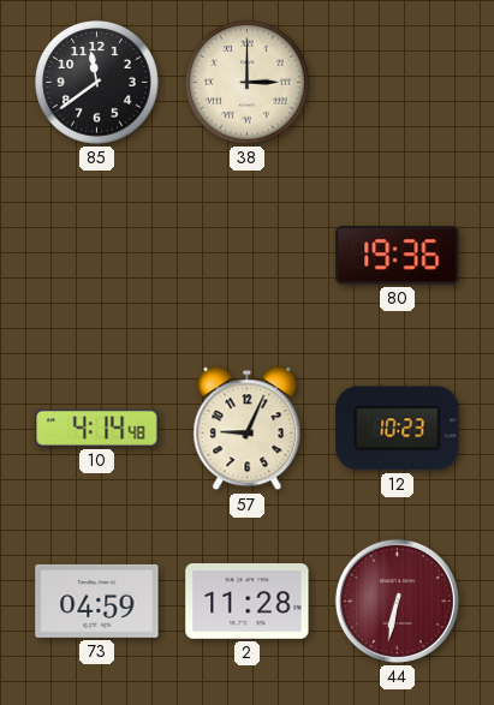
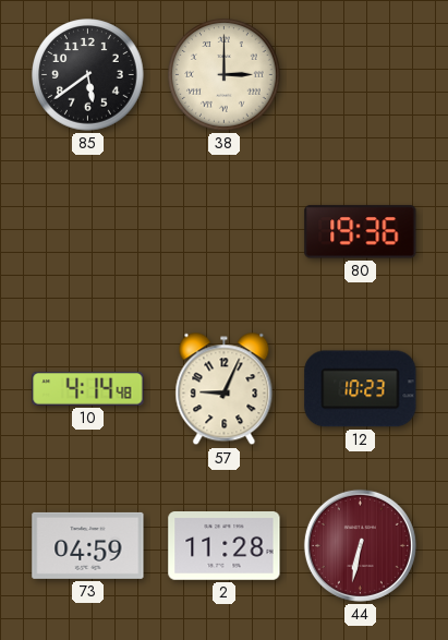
85: 11:39 -> 5:39 (88, 75)
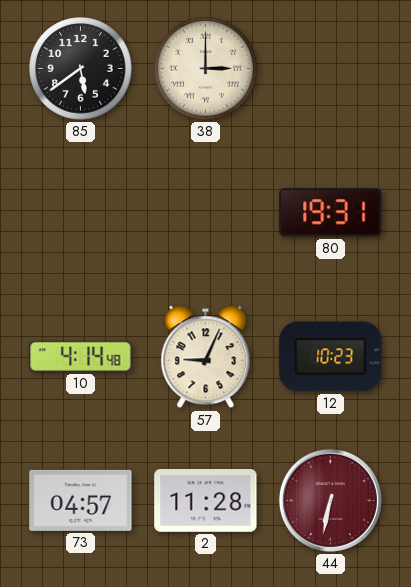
80: 19:36 -> 19:31 (331, 213)
73: 04:59 -> 04:57 (81, 500)
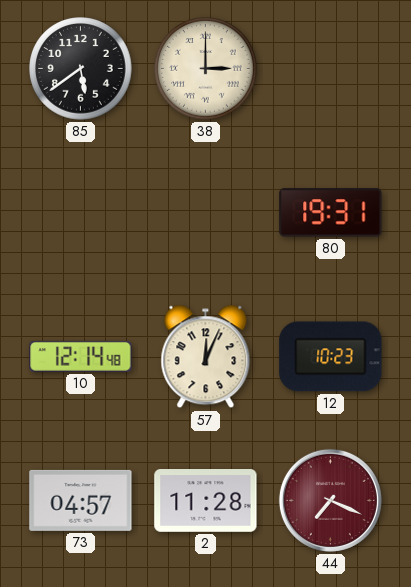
10: 4:14 -> 12:14 (81, 357)
57: 9:04 -> 12:04 (206, 357)
44: 6:32 -> 7:19 (330, 500)
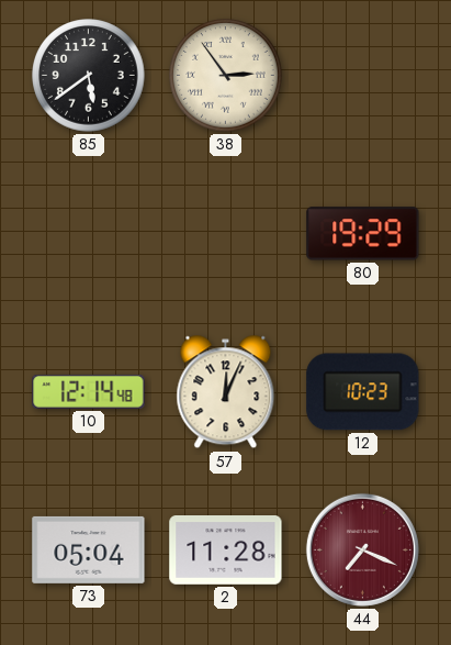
38: 3:00 -> 2:54 (226, 76)
80: 19:31 -> 19:29 (363, 234)
73: 04:57 -> 05:04 (89, 549)
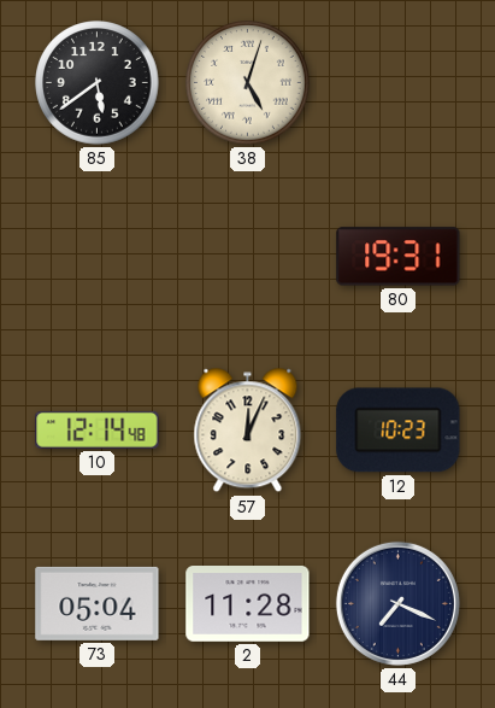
38: 2:54 -> 5:03 (248, 83)
80: 19:29 -> 19:31 (399, 257)
44 dial: burgundy -> navy (397, 603)
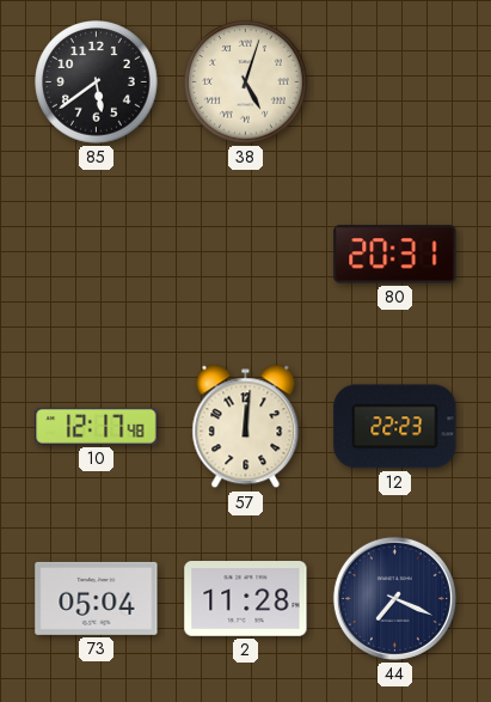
80: 19:31 -> 20:31 (395, 255)
10: 12:14 -> 12:17 (97, 427)
57: 12:04 -> 12:01 (246, 427)
12: 10:23 -> 22:23 (395, 427)
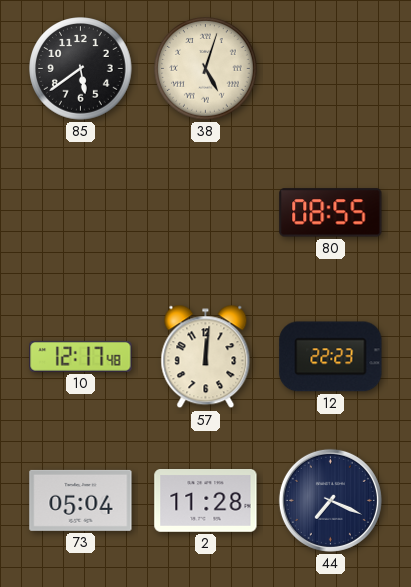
80: 20:31 -> 08:55 (331, 213)
